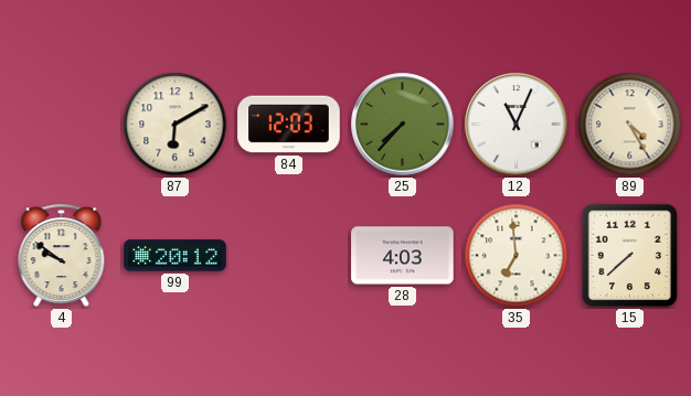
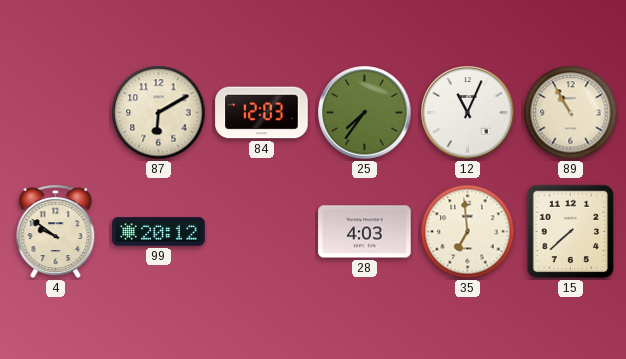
25: 7:37 -> 7:36 (365, 113)
89: 4:25 -> 10:55 (571, 113)
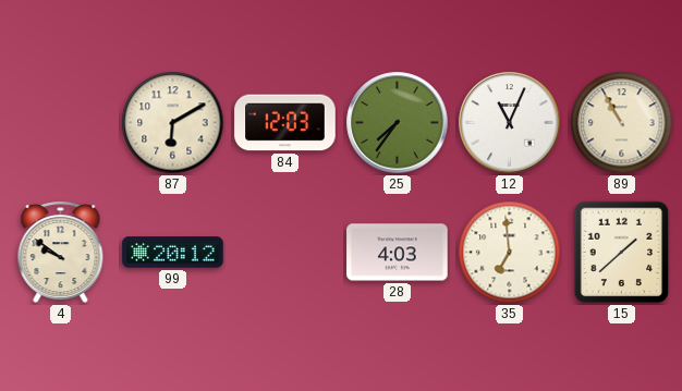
15: 7:38 -> 1:38 (622, 253)
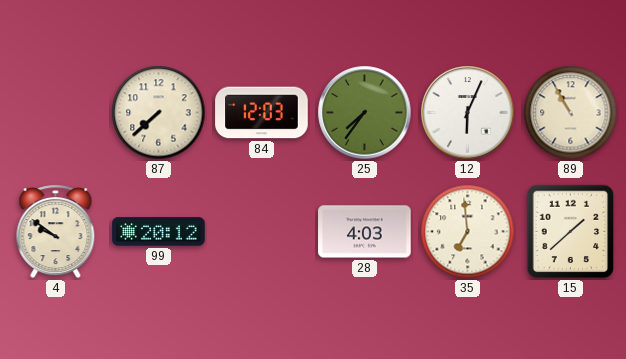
87: 6:10 -> 7:38 (159, 113)
12: 11:04 -> 6:04 (468, 113)
